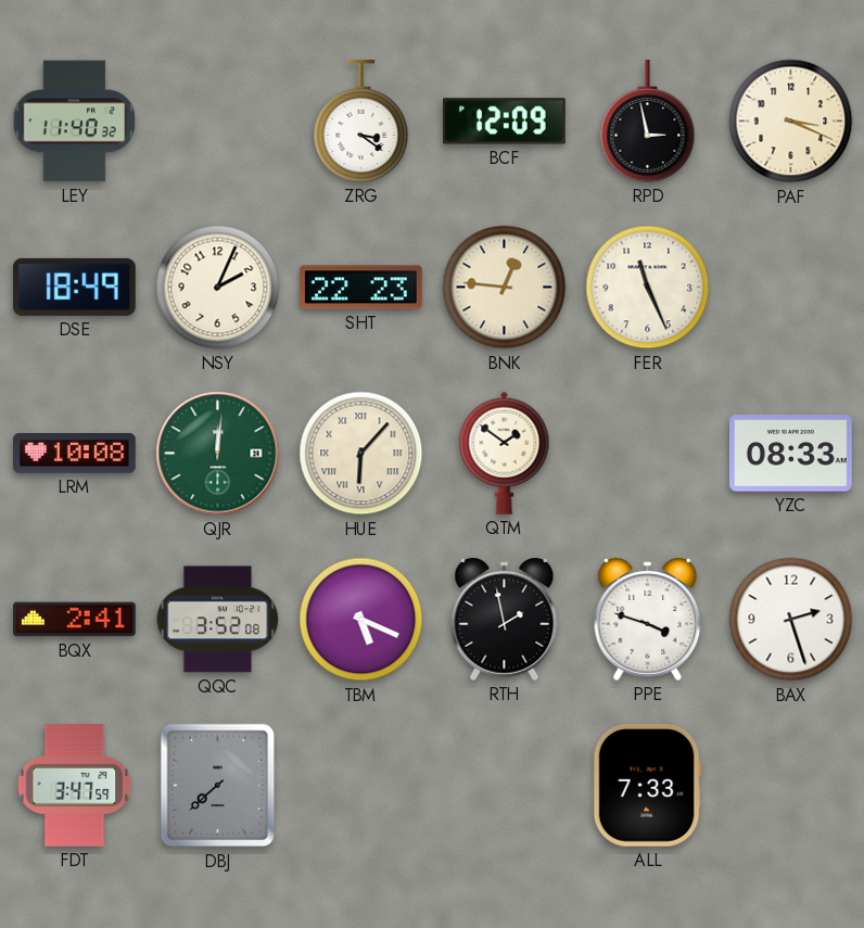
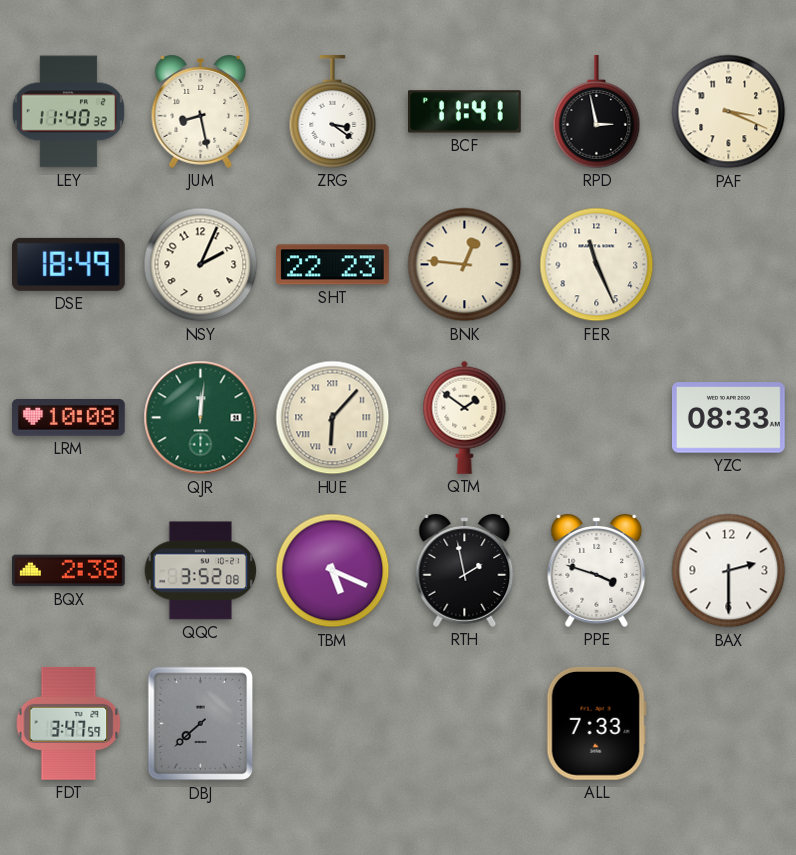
JUM: none -> 8:28 (201, 112)
BCF: 12:09 -> 11:41 (465, 112)
BQX: 2:41 -> 2:38 (69, 571)
BAX: 2:27 -> 2:30 (729, 571)
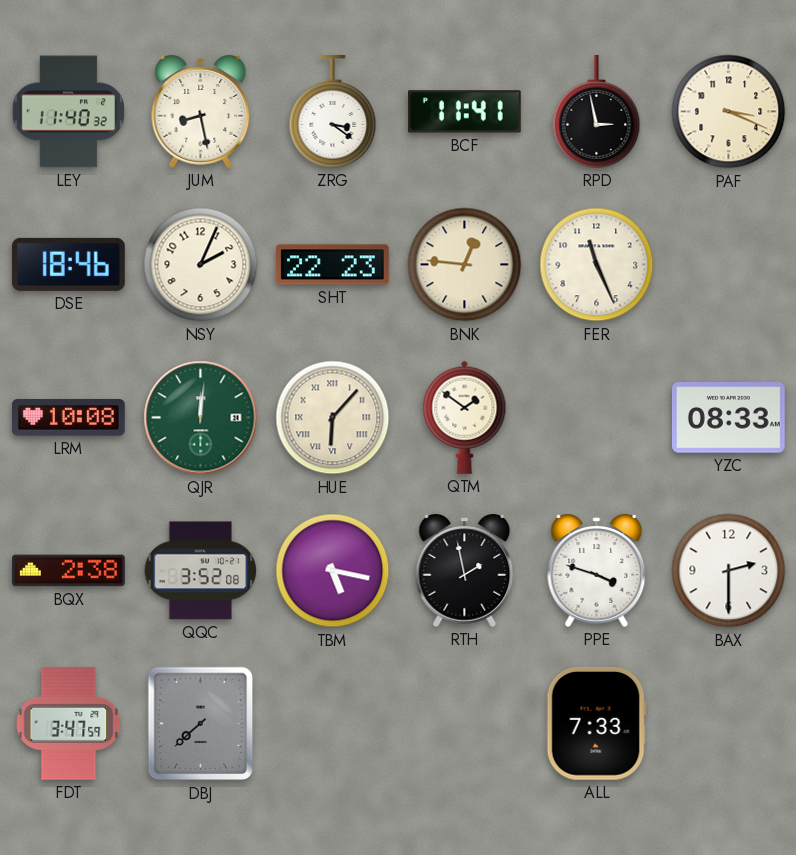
DSE: 18:49 -> 18:46 (69, 264)
TBM: 5:19 -> 5:17 (333, 571)
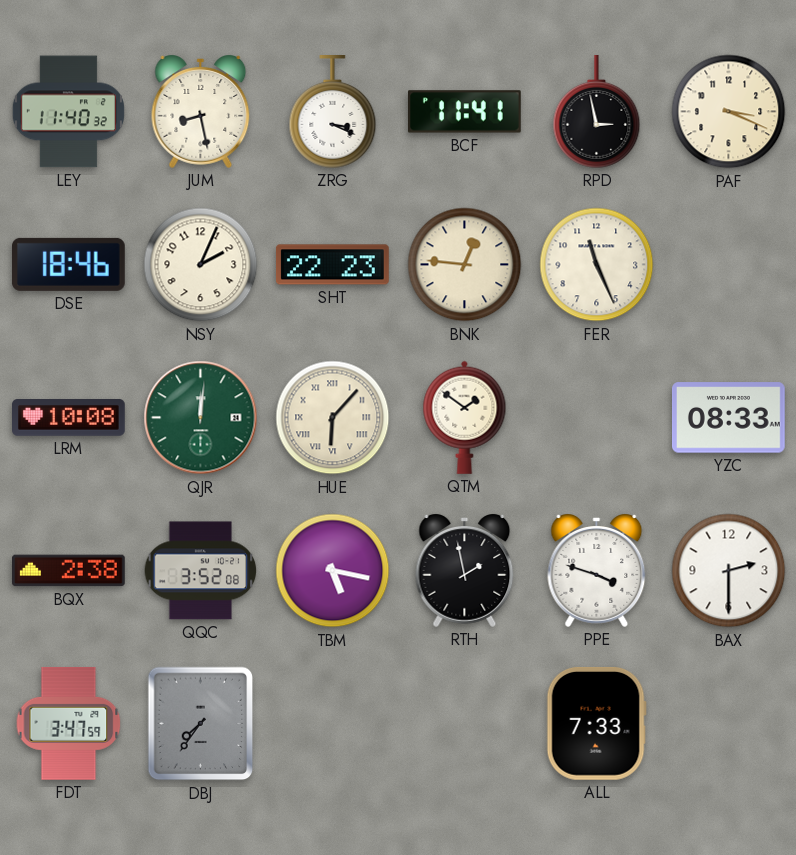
ZRG: 3:21 -> 3:19 (333, 112)
DBJ: 7:38 -> 7:36 (201, 724)
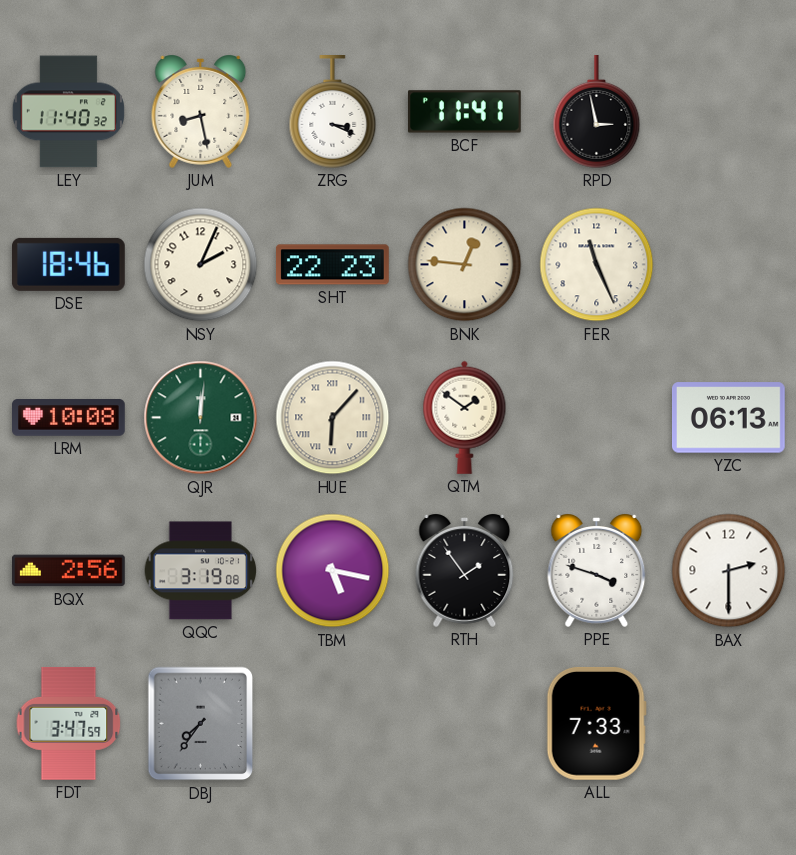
PAF: 3:19 -> none (729, 112)
YZC: 08:33 -> 06:13 (729, 418)
BQX: 2:38 -> 2:56 (69, 571)
QQC: 3:52 -> 3:19 (201, 571)
RTH: 1:58 -> 1:54 (465, 571)
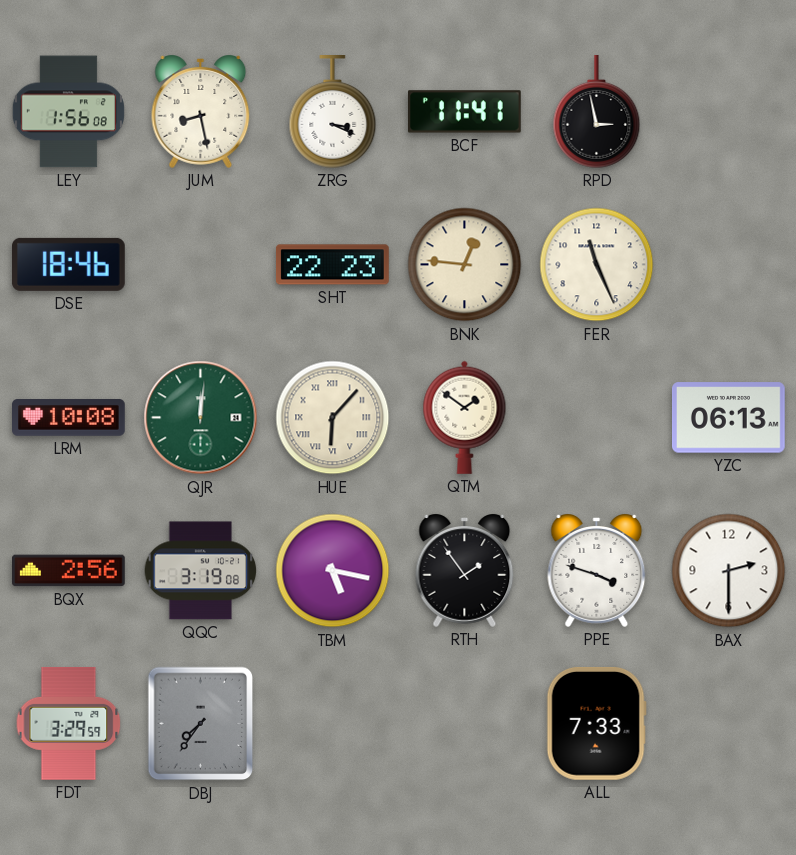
LEY: 11:40 -> 1:56 (68, 112)
NSY: 2:04 -> none (201, 265)
FDT: 3:47 -> 3:29 (69, 724)
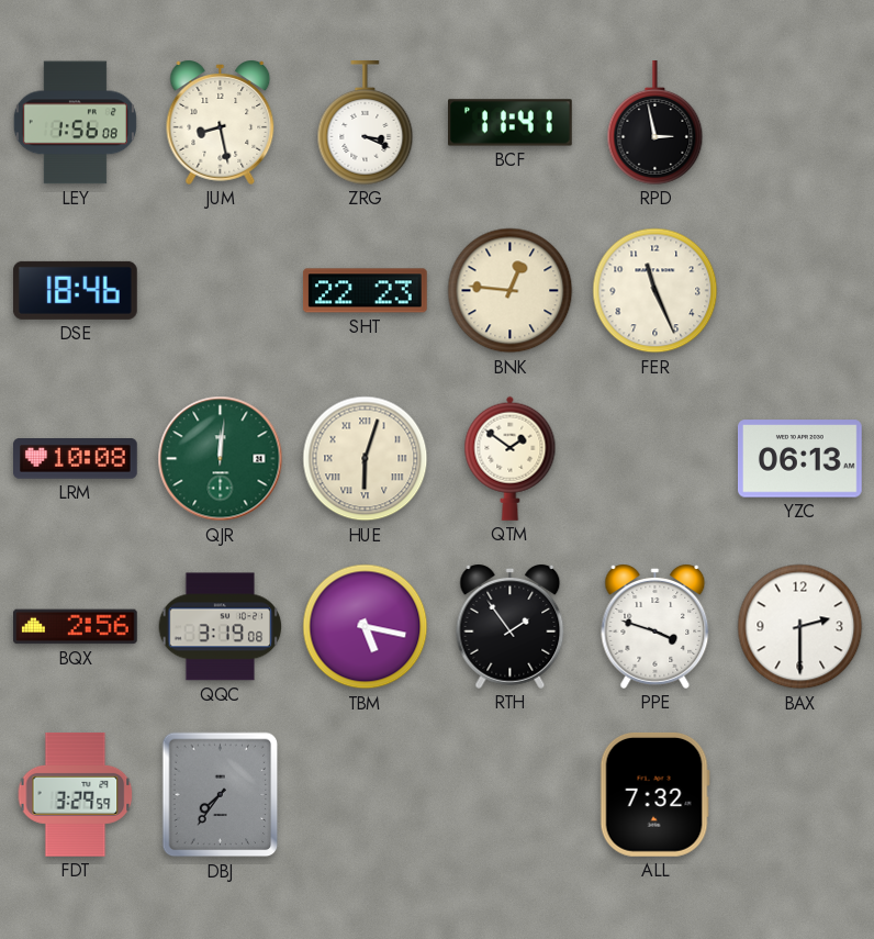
HUE: 6:07 -> 6:03 (366, 459)
ALL: 7:33 -> 7:32 (654, 794)
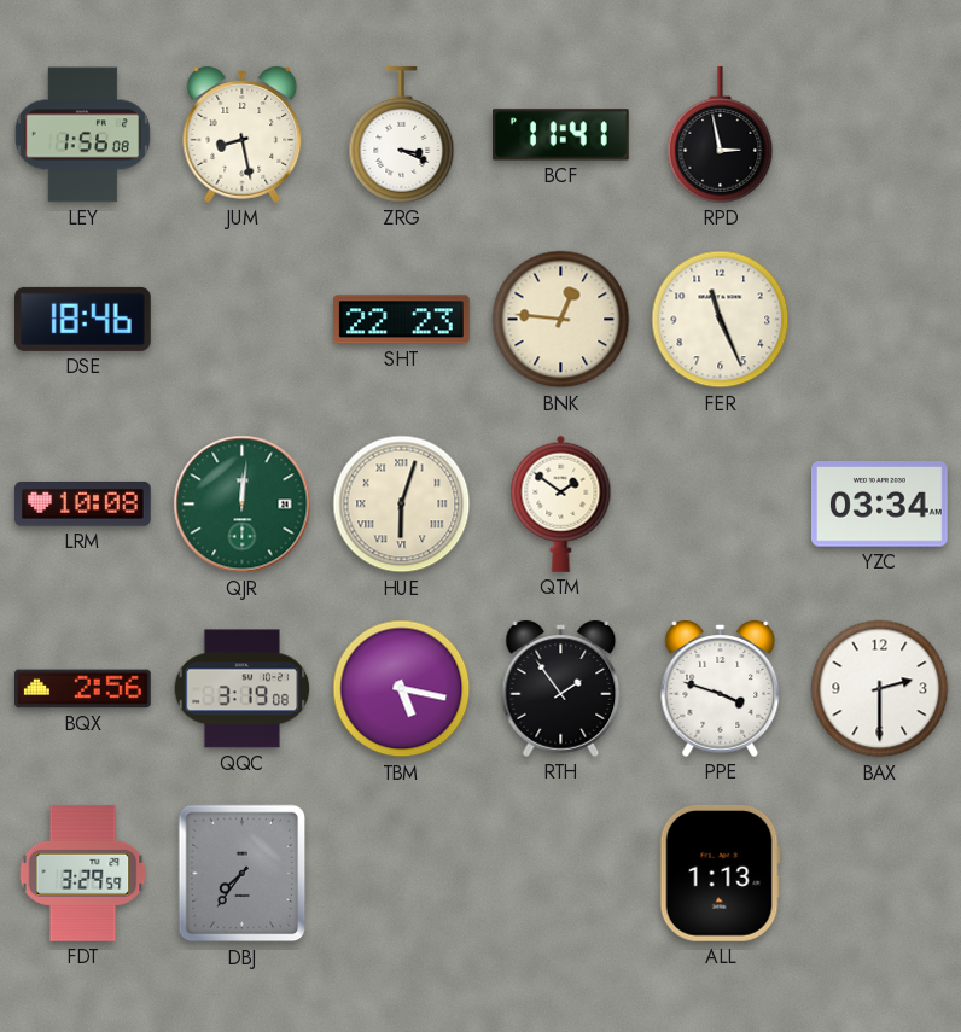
YZC: 06:13 -> 03:34 (880, 505)
ALL: 7:32 -> 1:13 (720, 873)
